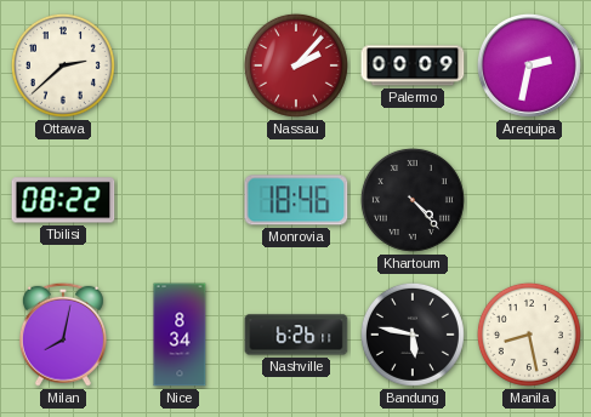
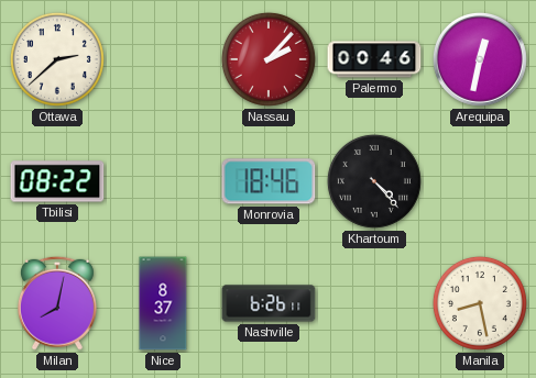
Palermo: 00:09 -> 00:46 (374, 59)
Arequipa: 2:32 -> 12:32 (480, 59)
Nice: 8:34 -> 8:37 (163, 303)
Bandung: 5:47 -> none (413, 335)
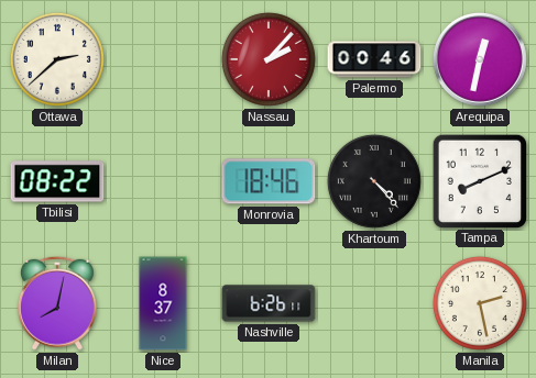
Tampa: none -> 8:11 (479, 180)
Manila: 8:28 -> 2:28 (480, 303)
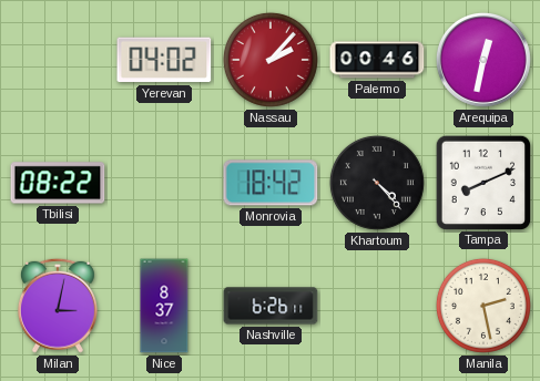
Ottawa: 2:38 -> none (57, 59)
Yerevan: none -> 04:02 (164, 60)
Monrovia: 18:46 -> 18:42 (271, 183)
Milan: 8:02 -> 3:02 (58, 306)
